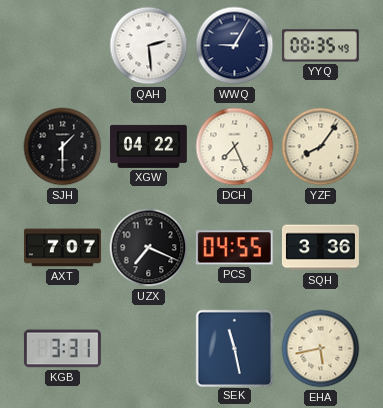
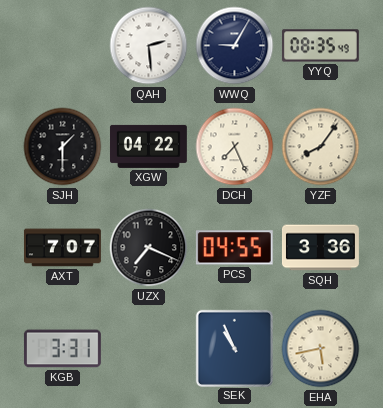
SEK: 11:28 -> 10:56 (234, 348)
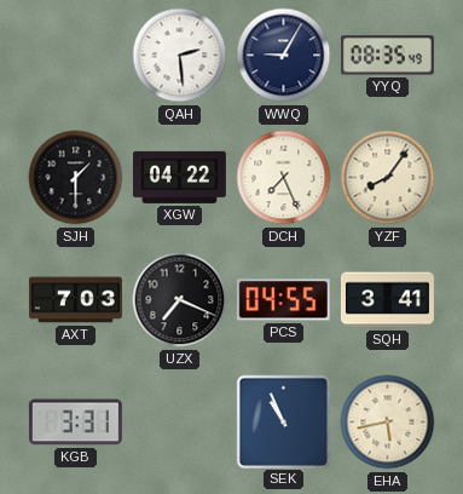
AXT: 7:07 -> 7:03 (75, 300)
SQH: 3:36 -> 3:41 (387, 300)
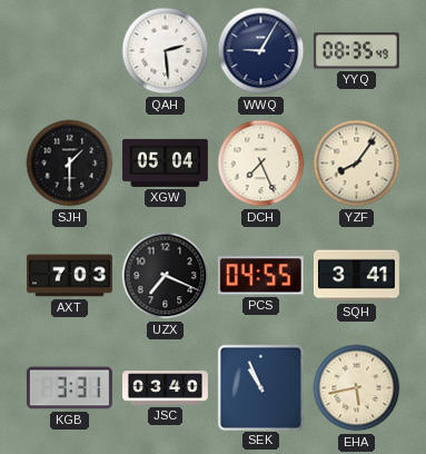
XGW: 04:22 -> 05:04 (165, 162)
JSC: none -> 03:40 (166, 388)
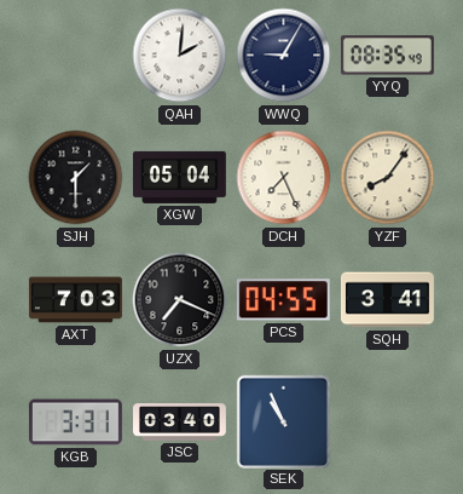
QAH: 2:29 -> 2:01 (180, 56)
EHA: 5:43 -> none (357, 388)
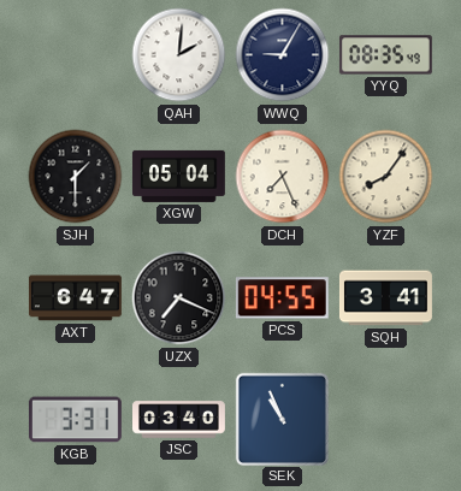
AXT: 7:03 -> 6:47 (75, 298)
